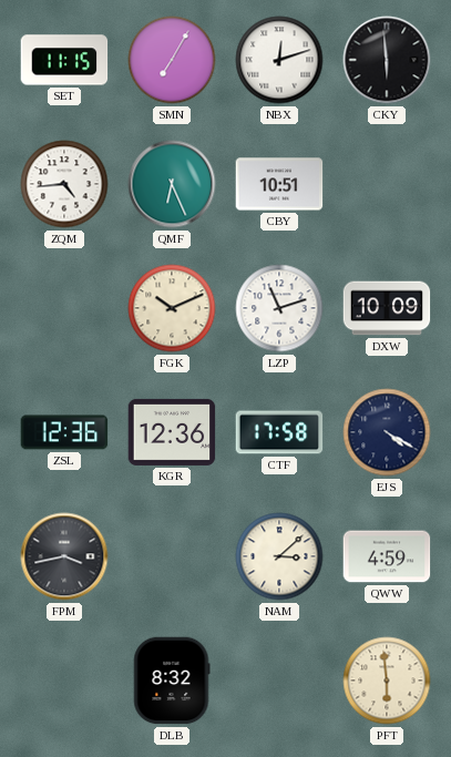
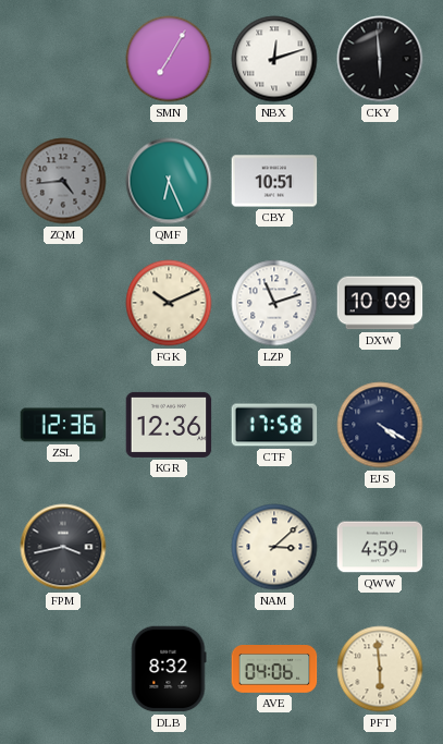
SET: 11:15 -> none (64, 60)
ZQM dial: white -> grey (63, 181)
AVE: none -> 04:06 (274, 669)
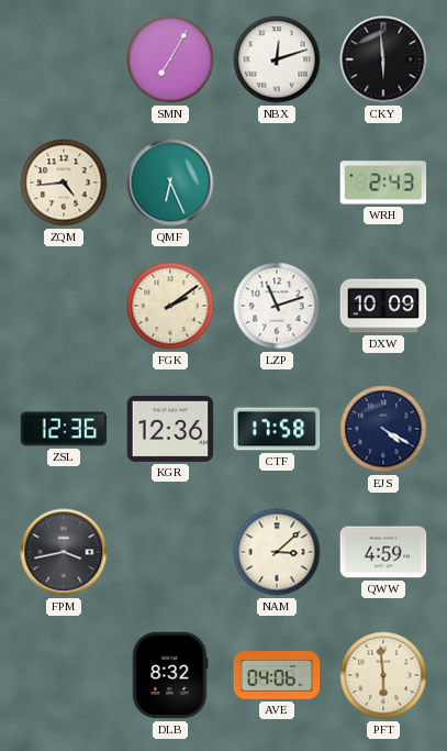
ZQM dial: grey -> cream (64, 183)
CBY: 10:51 -> none (274, 181)
WRH: none -> 2:43 (383, 183)
FGK: 10:11 -> 2:09 (170, 306)
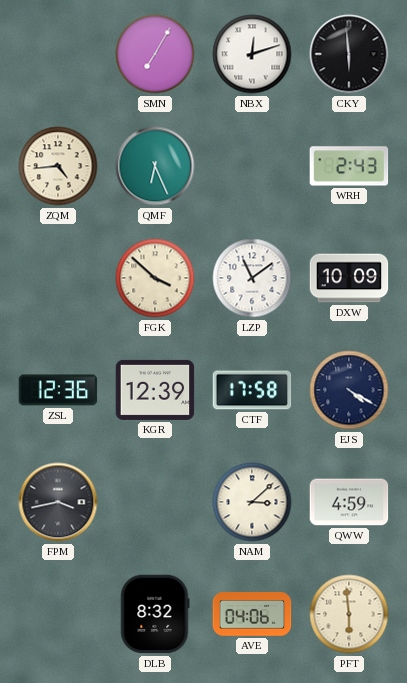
FGK: 2:09 -> 3:52 (155, 278)
LZP: 11:12 -> 11:09 (252, 278)
KGR: 12:36 -> 12:39 (155, 390)
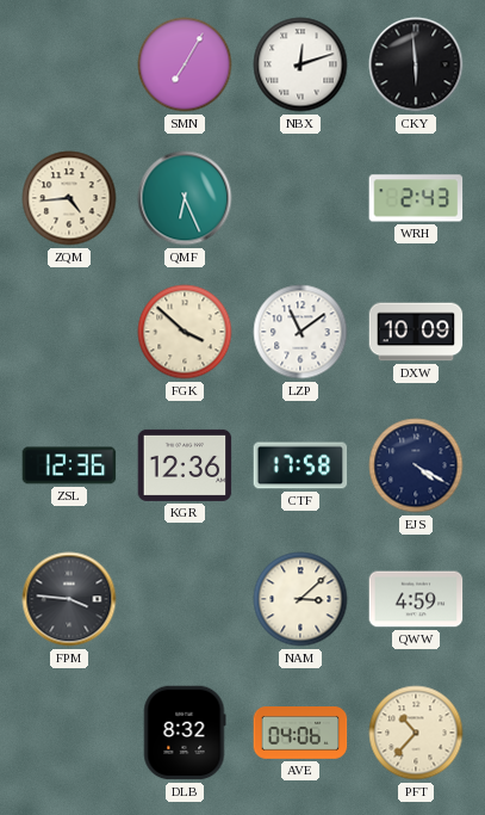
KGR: 12:39 -> 12:36 (185, 465)
FPM: 3:43 -> 3:46 (69, 599)
PFT: 5:59 -> 10:37 (416, 733)
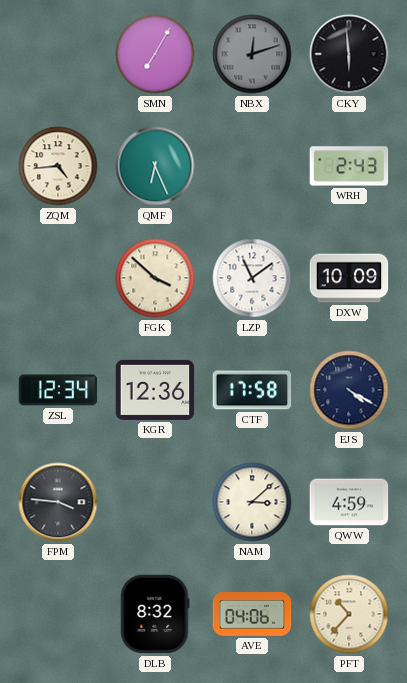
NBX dial: white -> grey (252, 54)
ZSL: 12:36 -> 12:34 (58, 390)
